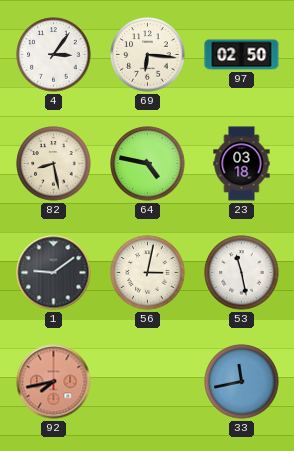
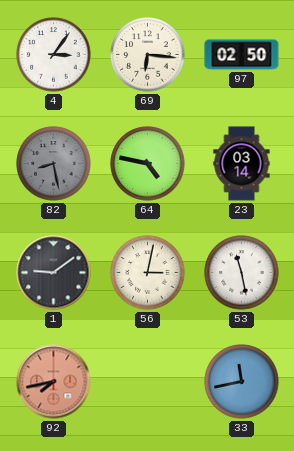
82 dial: cream -> grey (54, 164)
23: 03:18 -> 03:14 (242, 164)
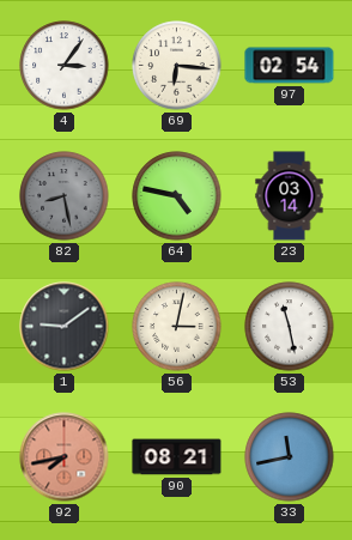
97: 02:50 -> 02:54 (290, 66)
90: none -> 08:21 (177, 457)
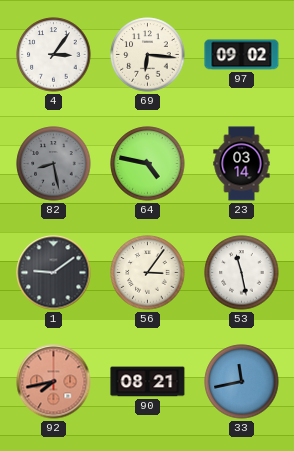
97: 02:54 -> 09:02 (242, 55)
56: 3:02 -> 3:06 (148, 273)
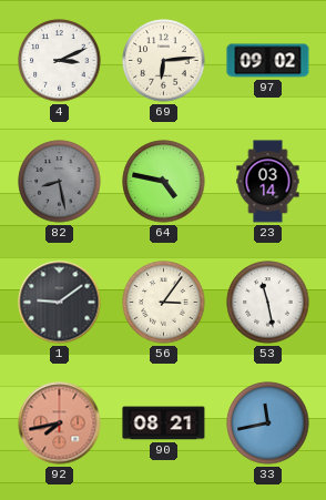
4: 3:06 -> 3:11 (60, 61)
69: 6:16 -> 6:14 (164, 61)
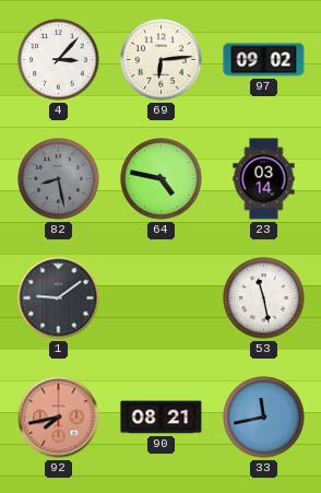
4: 3:11 -> 3:07 (59, 60)
56: 3:06 -> none (164, 303)
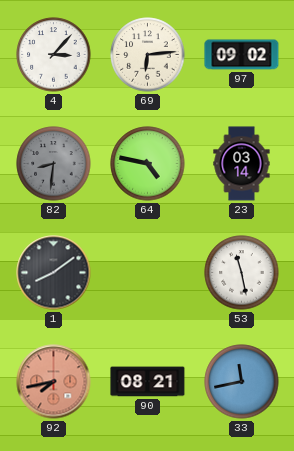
82: 8:28 -> 8:31 (54, 164)
1: 9:09 -> 8:09 (54, 273)
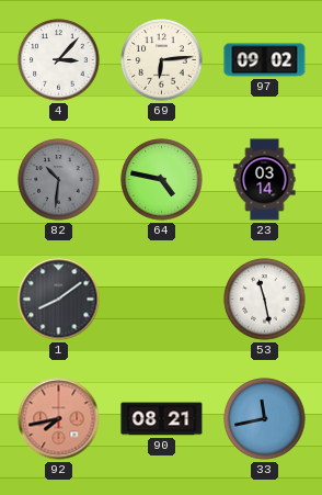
82: 8:31 -> 10:31 (59, 180)
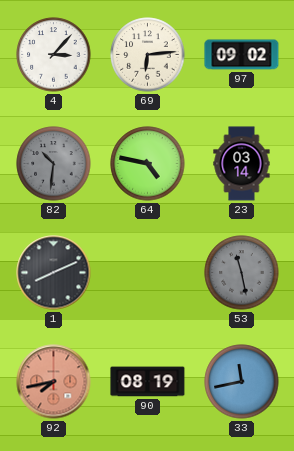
1: 8:09 -> 8:11 (54, 273)
53 dial: white -> grey (242, 273)
90: 08:21 -> 08:19 (148, 382)
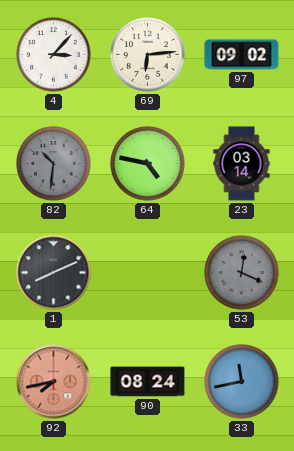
53: 11:28 -> 12:19 (242, 273)
90: 08:19 -> 08:24 (148, 382)
